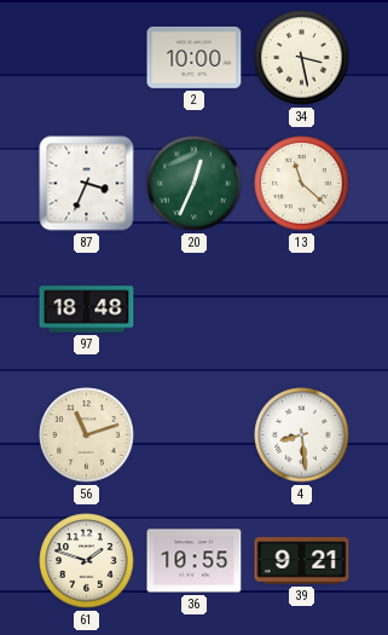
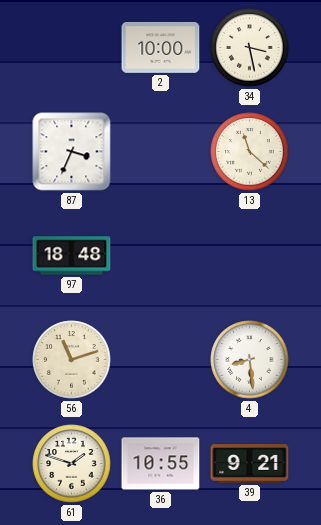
20: 12:34 -> none (195, 184)
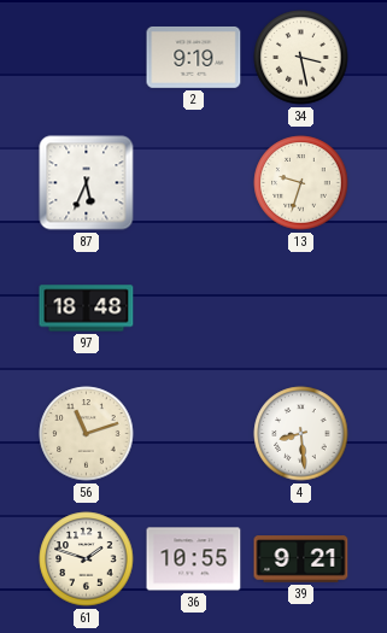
2: 10:00 -> 9:19 (194, 58)
87: 3:34 -> 5:34 (87, 183)
13: 11:22 -> 9:33 (301, 183)
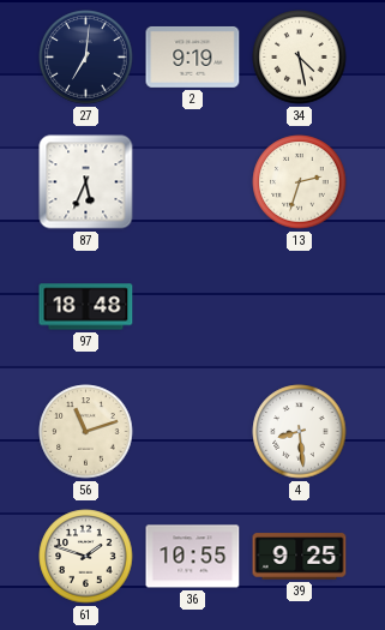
27: none -> 7:01 (86, 58)
34: 3:28 -> 4:28 (300, 58)
13: 9:33 -> 2:33 (300, 182)
39: 9:21 -> 9:25 (300, 557)
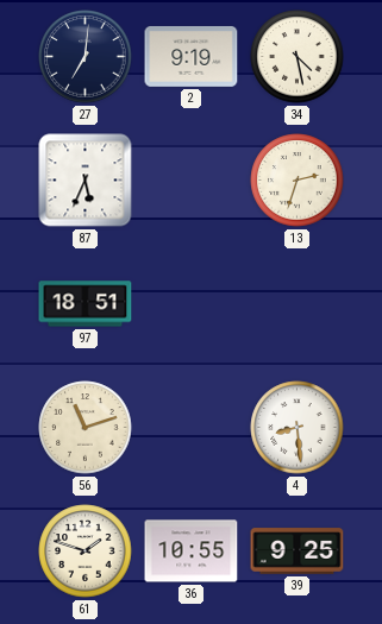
97: 18:48 -> 18:51 (86, 304)
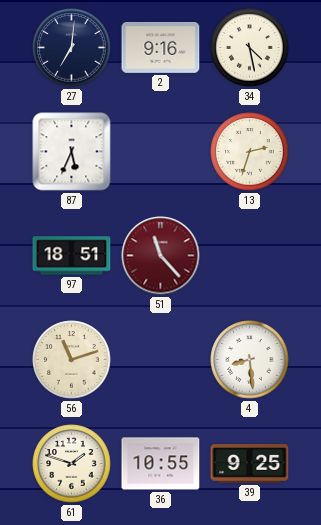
2: 9:19 -> 9:16 (161, 48)
51: none -> 11:23 (161, 256)
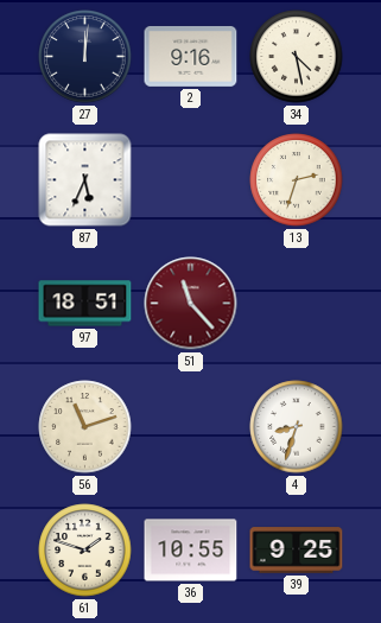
27: 7:01 -> 12:01 (85, 57)
4: 8:29 -> 8:33 (297, 427)
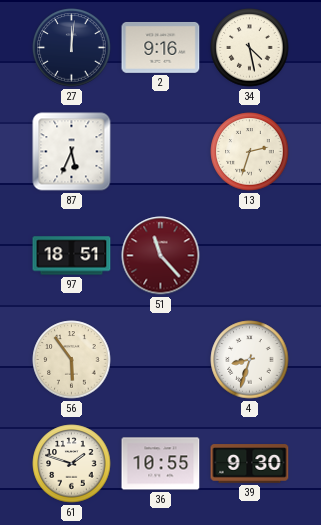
56: 11:12 -> 5:54 (72, 360)
39: 9:25 -> 9:30 (250, 464)
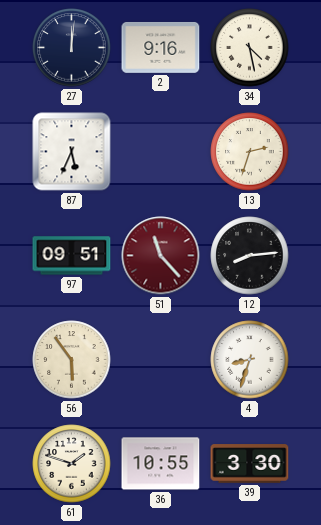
97: 18:51 -> 09:51 (72, 256)
12: none -> 8:14 (250, 256)
39: 9:30 -> 3:30 (250, 464)
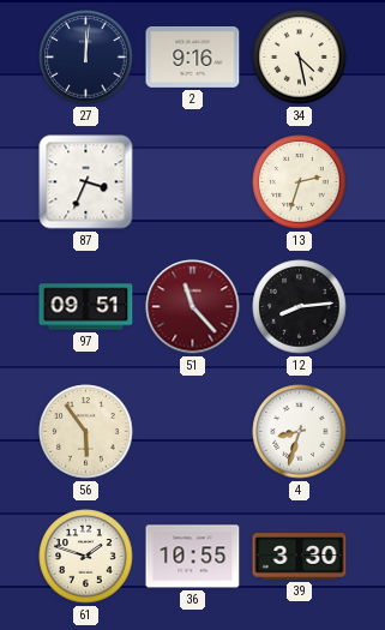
87: 5:34 -> 3:34 (86, 182)
